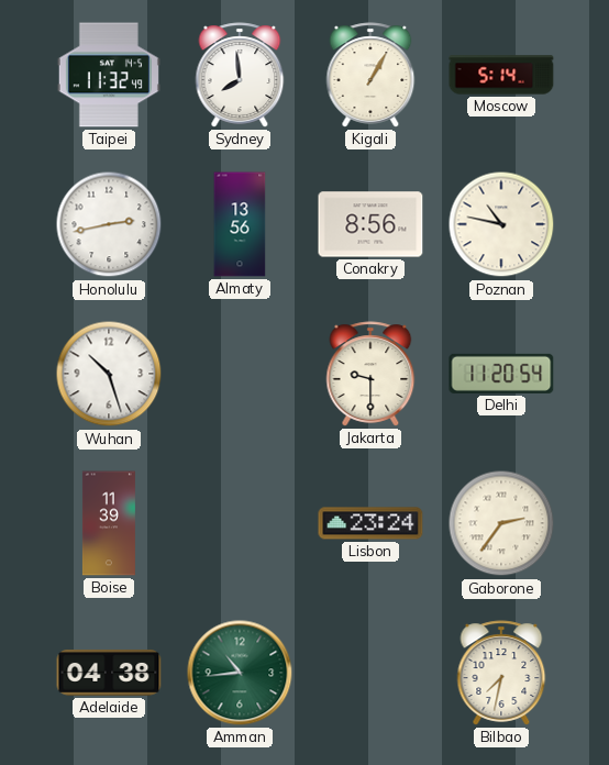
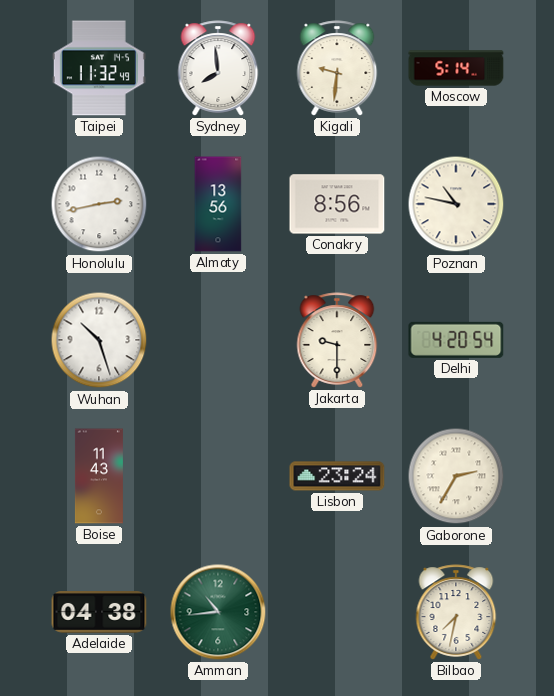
Kigali: 1:05 -> 9:31 (337, 68)
Delhi: 11:20 -> 4:20 (456, 340)
Boise: 11:39 -> 11:43 (99, 476)
Gaborone: 2:36 -> 2:35 (456, 476)
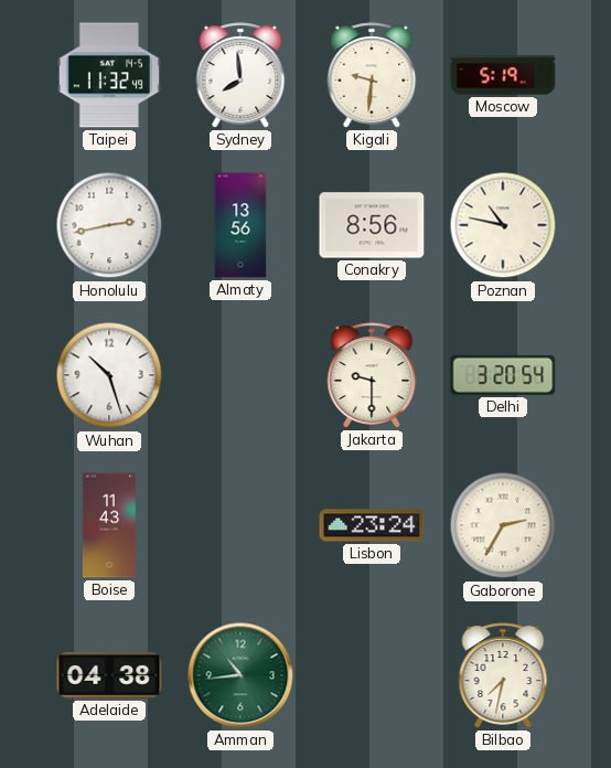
Moscow: 5:14 -> 5:19 (503, 75)
Delhi: 4:20 -> 3:20 (503, 375)
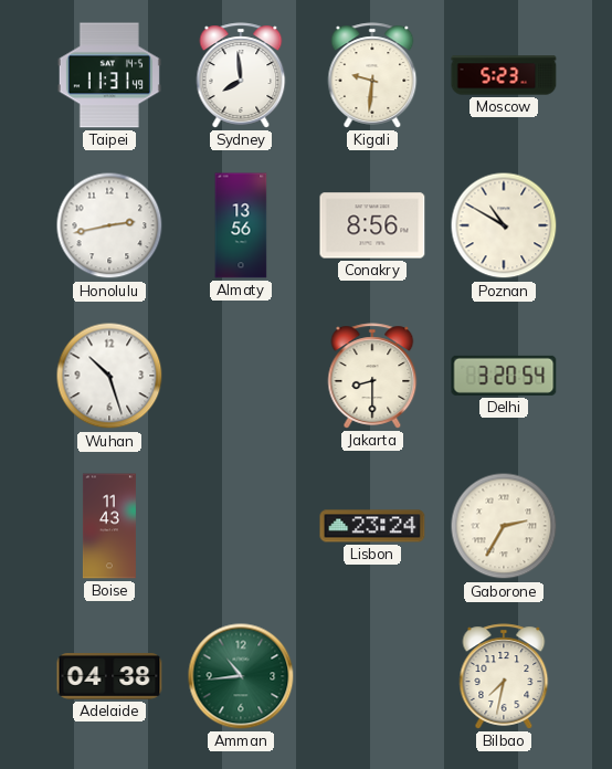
Taipei: 11:32 -> 11:31 (109, 75)
Moscow: 5:19 -> 5:23 (504, 75)
Poznan: 10:47 -> 10:50 (504, 225)
Jakarta: 9:30 -> 8:30 (372, 376)
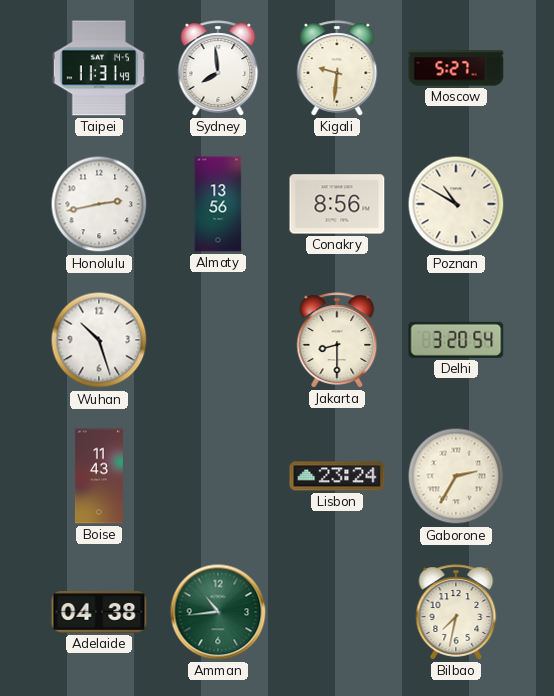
Moscow: 5:23 -> 5:27 (456, 68)
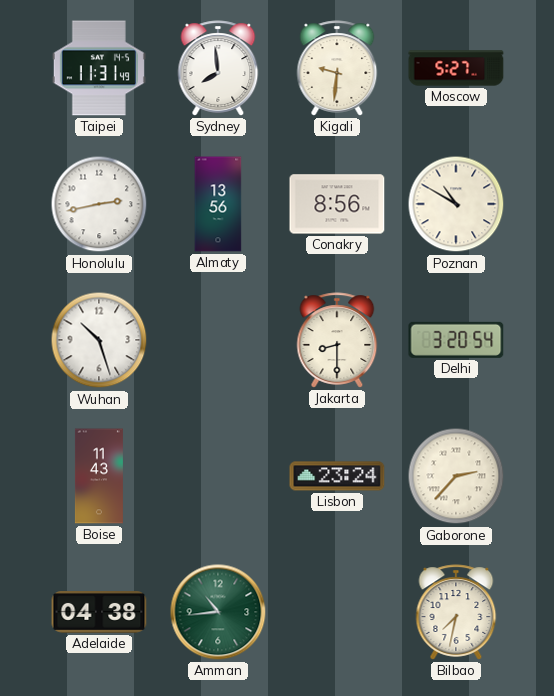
Gaborone: 2:35 -> 2:37 (456, 476)
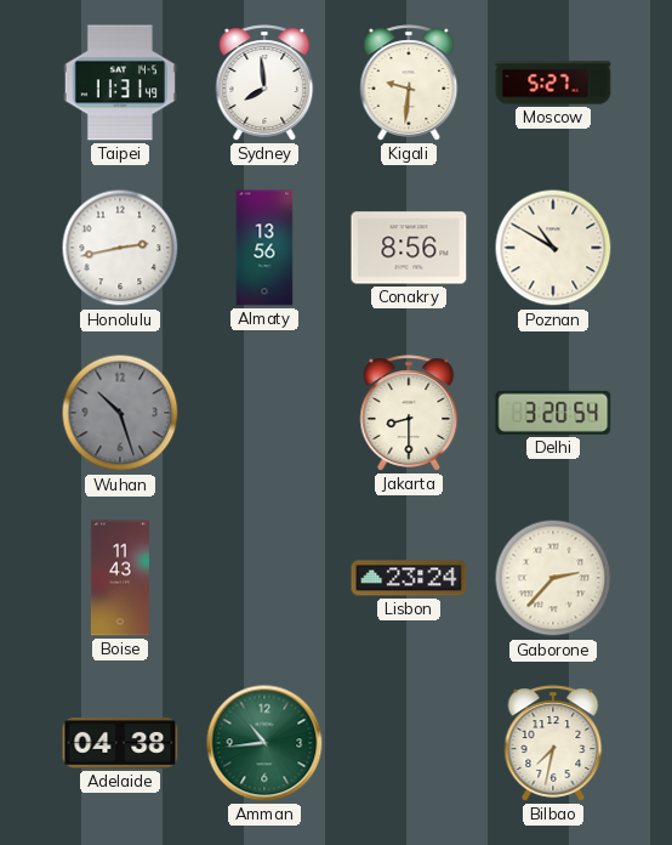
Wuhan dial: white -> grey (120, 413)
